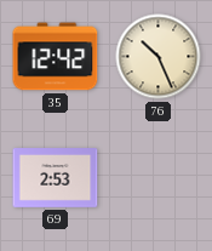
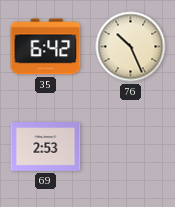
35: 12:42 -> 6:42 (46, 47)
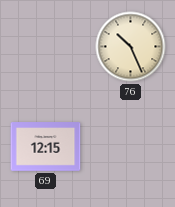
35: 6:42 -> none (46, 47)
69: 2:53 -> 12:15 (46, 147)
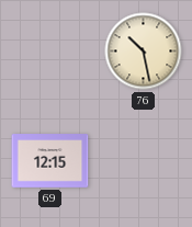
76: 10:26 -> 10:28 (144, 52)
